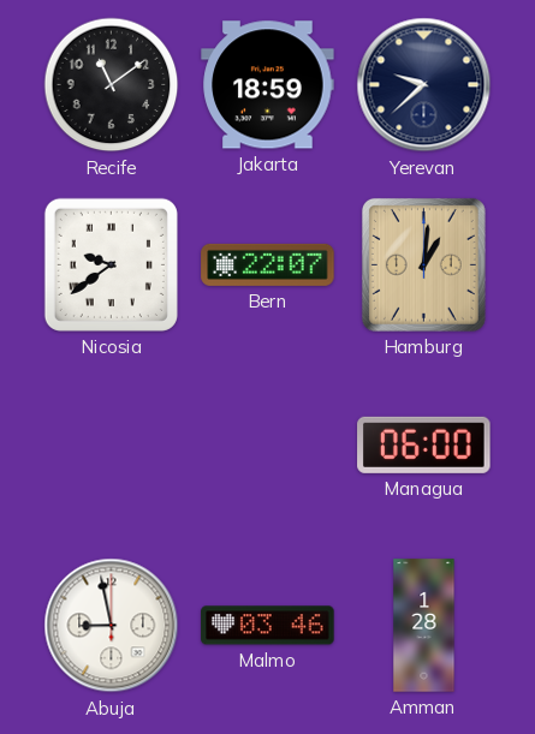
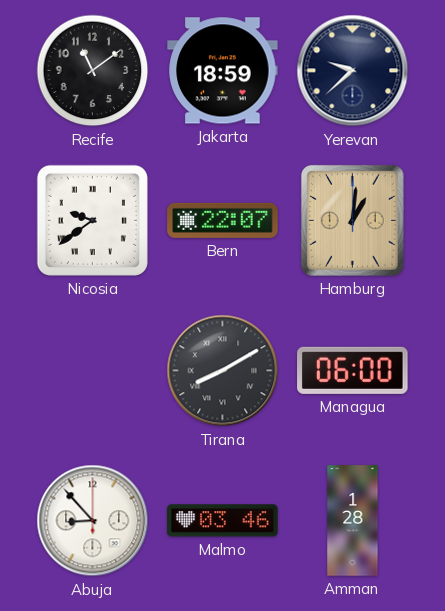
Tirana: none -> 8:10 (223, 371)
Abuja: 8:58 -> 8:53 (93, 521)
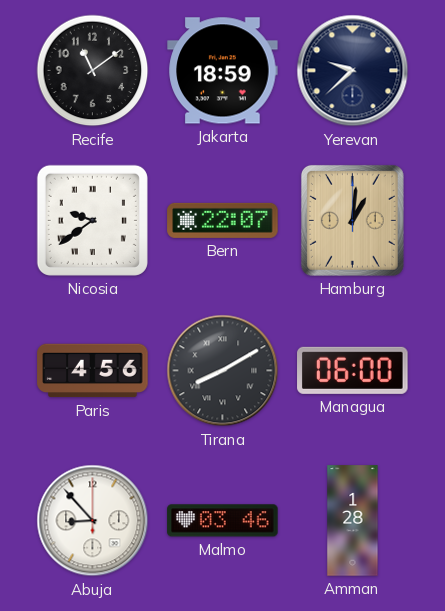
Paris: none -> 4:56 (93, 371)
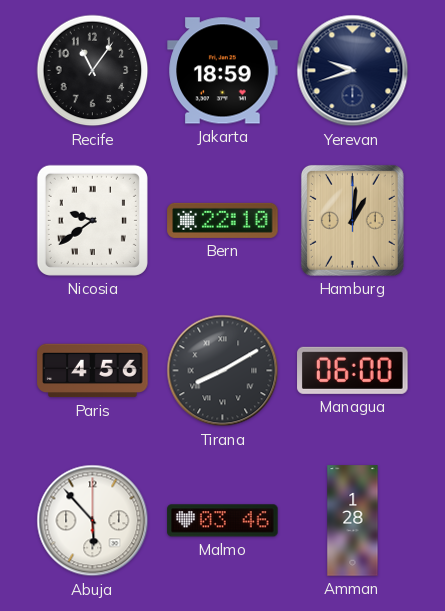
Recife: 11:09 -> 11:06 (93, 71)
Yerevan: 9:38 -> 9:42 (353, 71)
Bern: 22:07 -> 22:10 (223, 220)
Abuja: 8:53 -> 5:53 (93, 521)
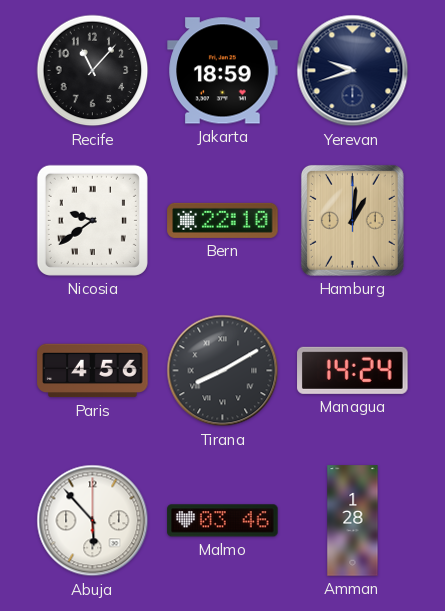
Recife: 11:06 -> 11:07 (93, 71)
Managua: 06:00 -> 14:24 (353, 370)
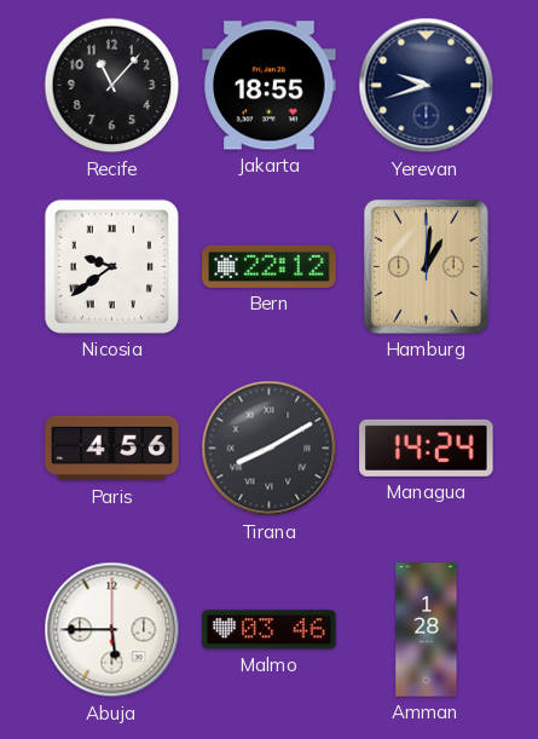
Jakarta: 18:59 -> 18:55 (270, 86)
Bern: 22:10 -> 22:12 (270, 266)
Abuja: 5:53 -> 5:45 (112, 630)
